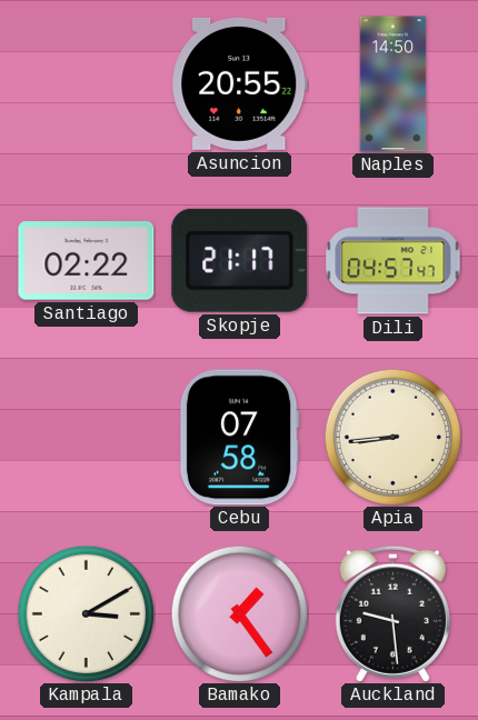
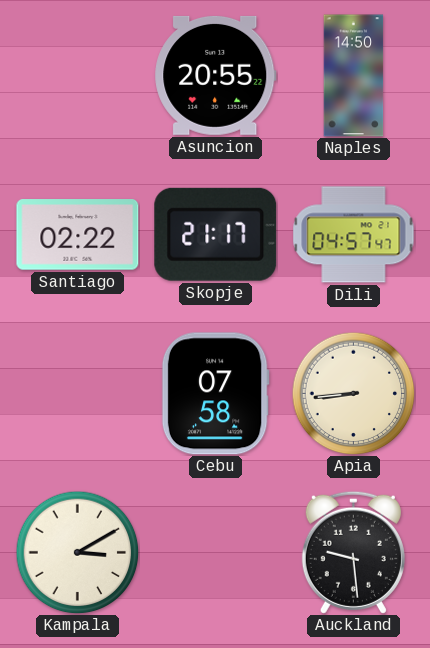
Bamako: 1:24 -> none (239, 613)
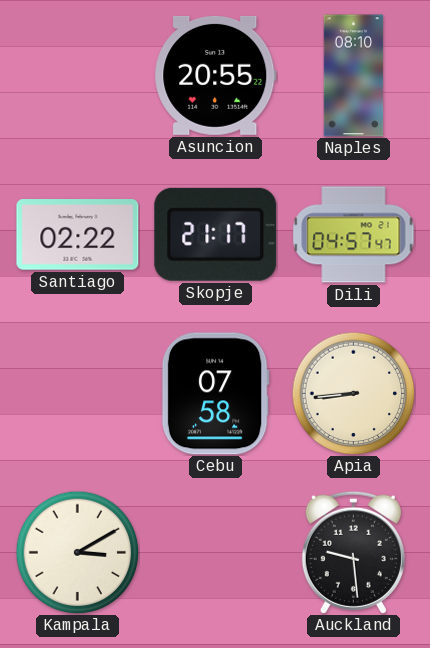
Naples: 14:50 -> 08:10 (354, 76)
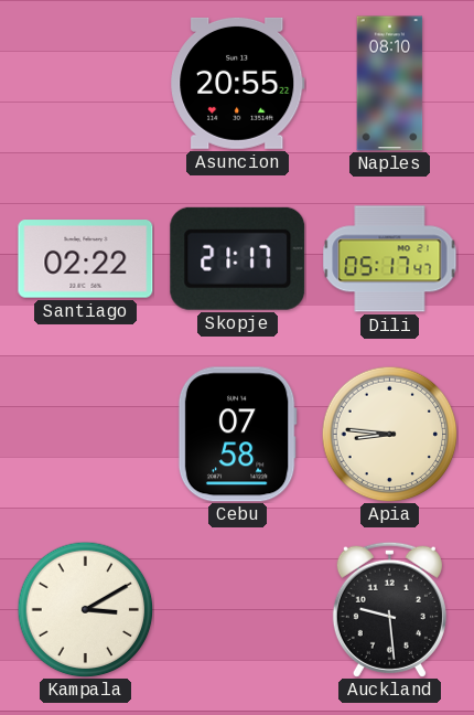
Dili: 04:57 -> 05:17 (390, 259)
Apia: 8:44 -> 8:46 (389, 434)
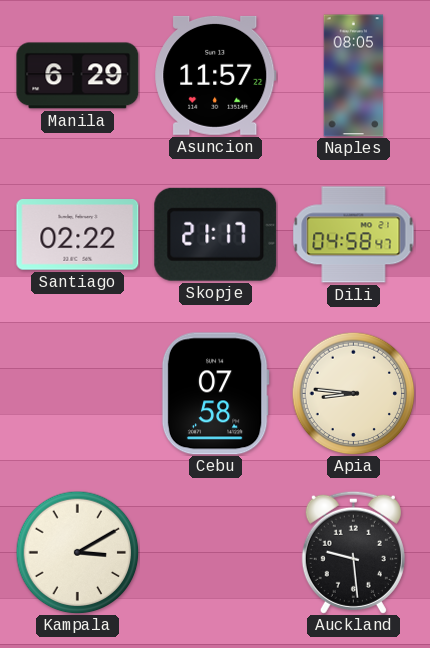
Manila: none -> 6:29 (78, 76)
Asuncion: 20:55 -> 11:57 (216, 75)
Naples: 08:10 -> 08:05 (354, 76)
Dili: 05:17 -> 04:58 (354, 235)
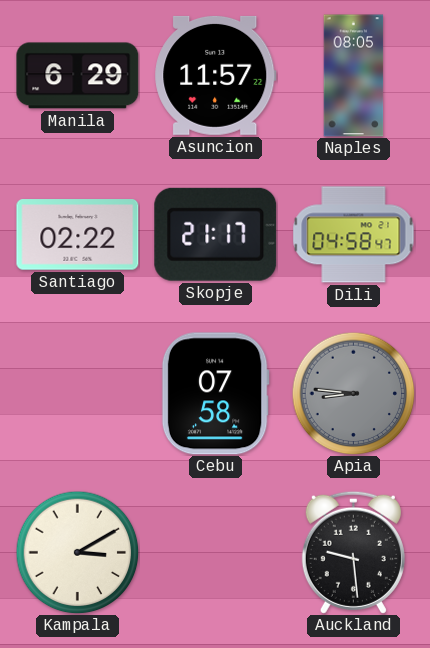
Apia dial: cream -> grey (353, 393)
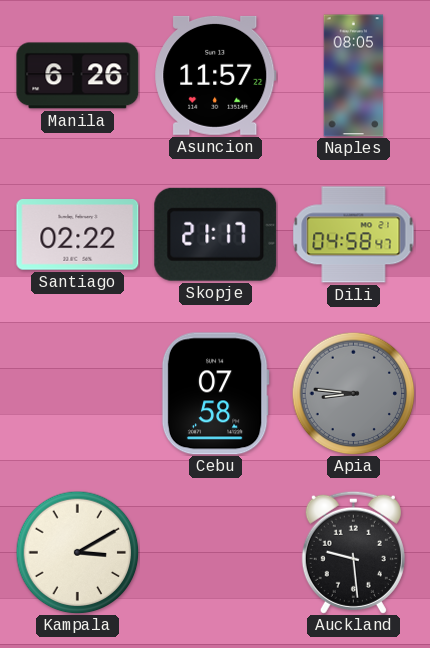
Manila: 6:29 -> 6:26 (78, 76)
